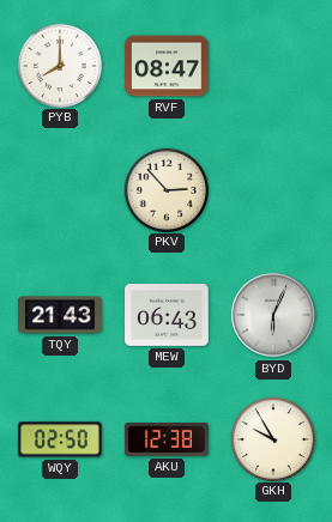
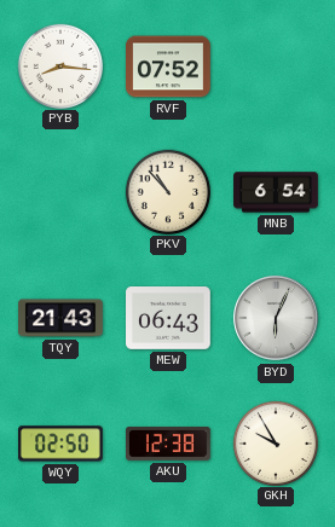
PYB: 8:00 -> 8:16 (59, 65)
RVF: 08:47 -> 07:52 (168, 66)
PKV: 2:53 -> 10:53 (167, 191)
MNB: none -> 6:54 (276, 192)
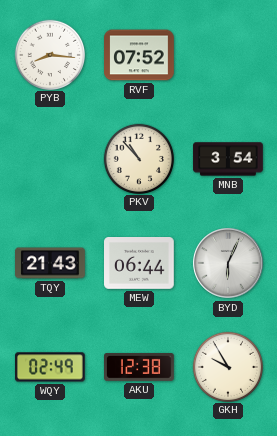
MNB: 6:54 -> 3:54 (228, 159)
MEW: 06:43 -> 06:44 (140, 264)
WQY: 02:50 -> 02:49 (51, 367)
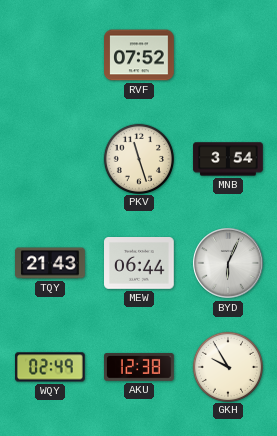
PYB: 8:16 -> none (49, 54)
PKV: 10:53 -> 11:27 (138, 158)
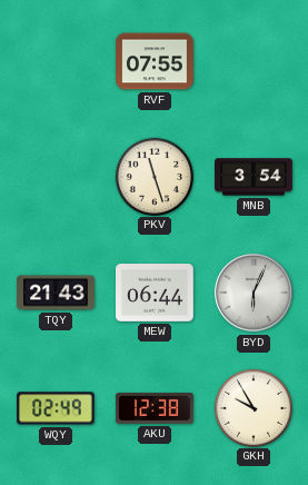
RVF: 07:52 -> 07:55 (155, 61)
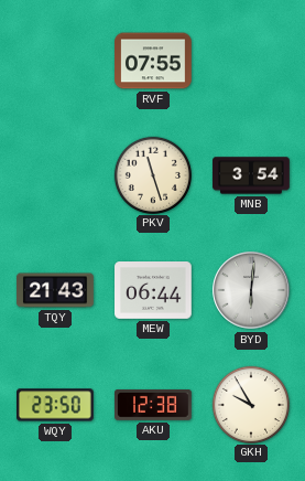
BYD: 6:04 -> 6:01 (251, 290)
WQY: 02:49 -> 23:50 (56, 405)
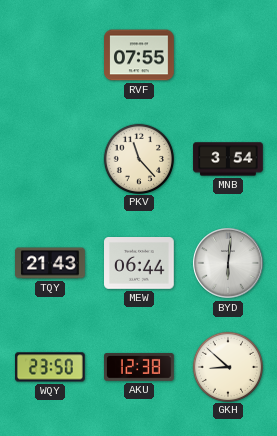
PKV: 11:27 -> 11:23 (138, 158)
GKH: 9:55 -> 8:52 (227, 366)
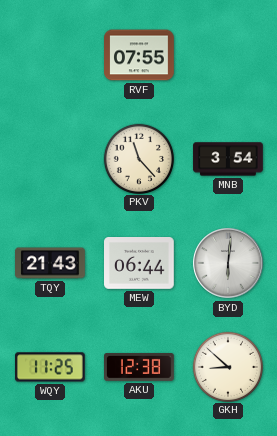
WQY: 23:50 -> 11:25 (51, 367)
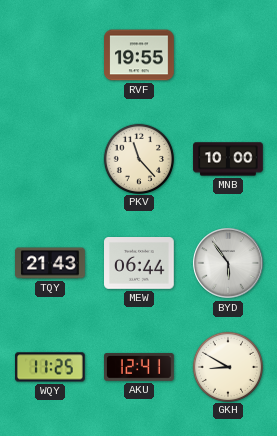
RVF: 07:55 -> 19:55 (139, 55)
MNB: 3:54 -> 10:00 (228, 159)
BYD: 6:01 -> 5:54 (228, 263)
AKU: 12:38 -> 12:41 (140, 368)
GKH: 8:52 -> 8:50 (227, 366)
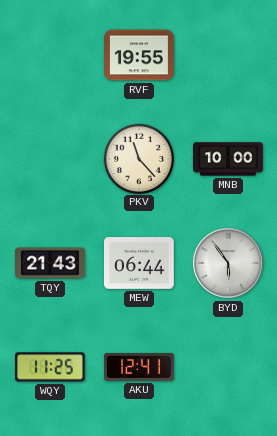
GKH: 8:50 -> none (227, 366)
